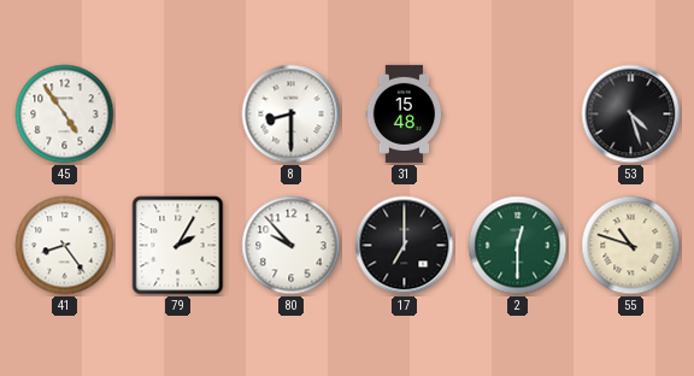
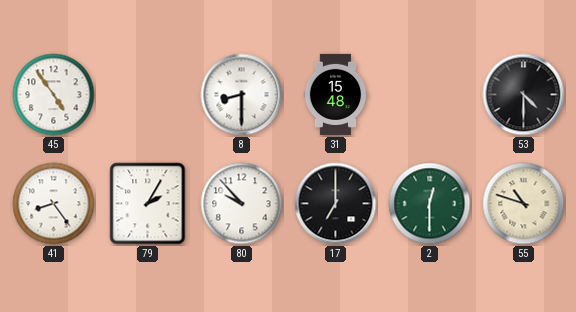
53: 4:27 -> 4:30 (524, 95)
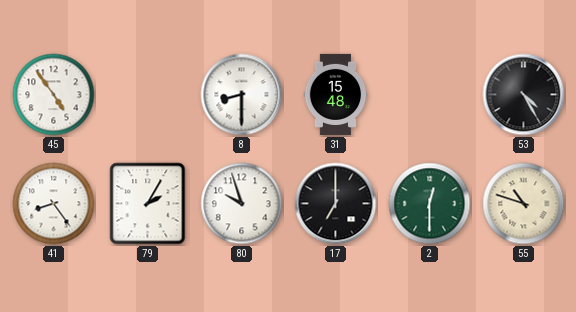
53: 4:30 -> 4:25 (524, 95)
80: 9:53 -> 9:57 (242, 204)
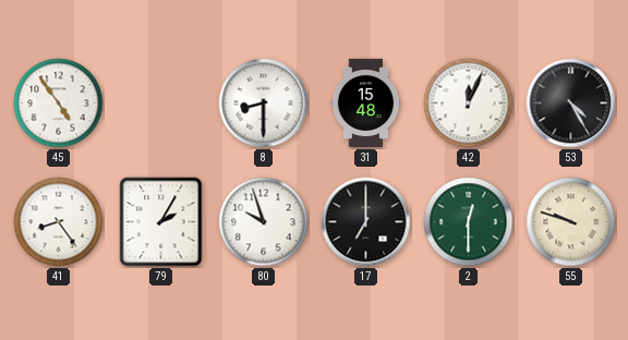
42: none -> 12:04 (469, 104)
55: 10:48 -> 9:48 (571, 222)
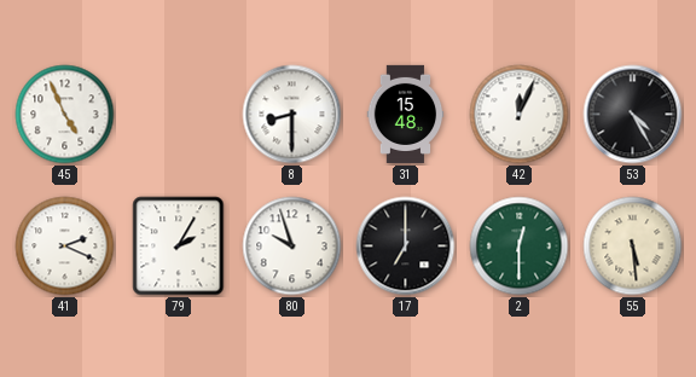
45: 4:54 -> 4:56 (65, 115)
41: 8:24 -> 2:19 (65, 246)
55: 9:48 -> 5:29 (633, 246)
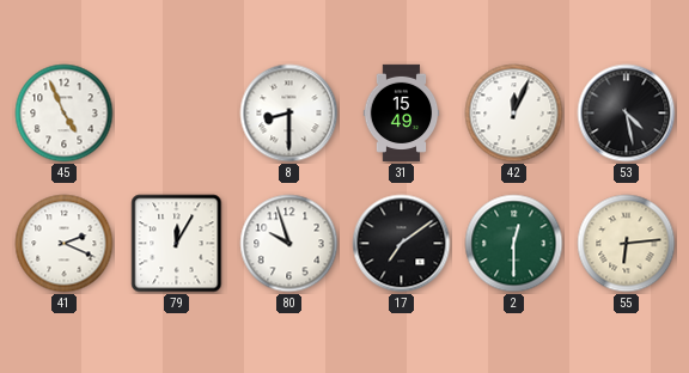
31: 15:48 -> 15:49 (402, 112)
53: 4:25 -> 4:28 (627, 114)
79: 2:05 -> 12:05 (177, 244)
17: 7:00 -> 7:09 (402, 244)
55: 5:29 -> 6:14 (627, 244)
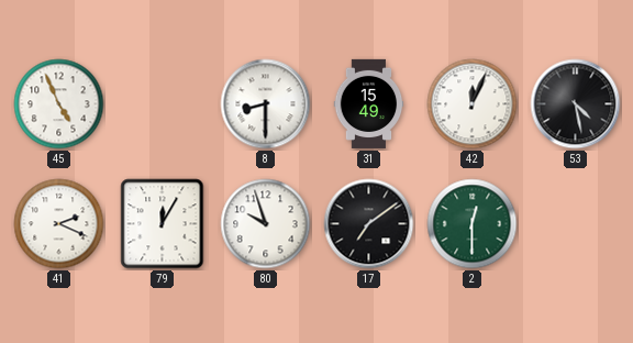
55: 6:14 -> none (627, 244)
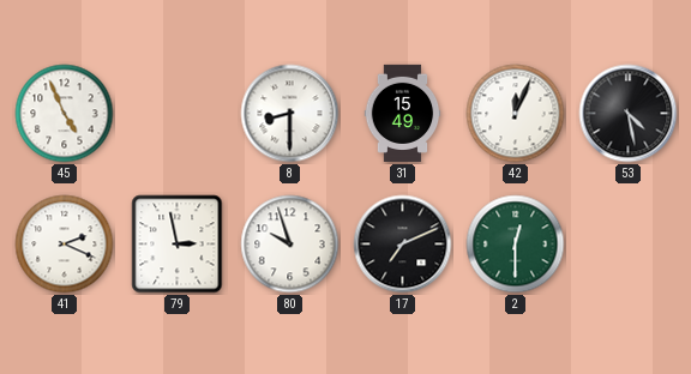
79: 12:05 -> 2:58 (178, 245)
17: 7:09 -> 7:11 (403, 245)
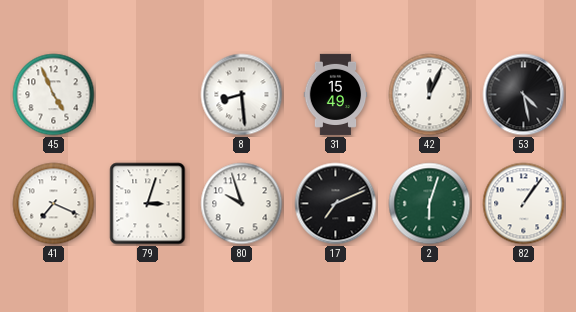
8: 8:30 -> 8:29 (242, 95)
41: 2:19 -> 7:19 (54, 204)
79: 2:58 -> 3:03 (148, 204)
2: 12:30 -> 6:03 (430, 204)
82: none -> 1:06 (524, 204)
